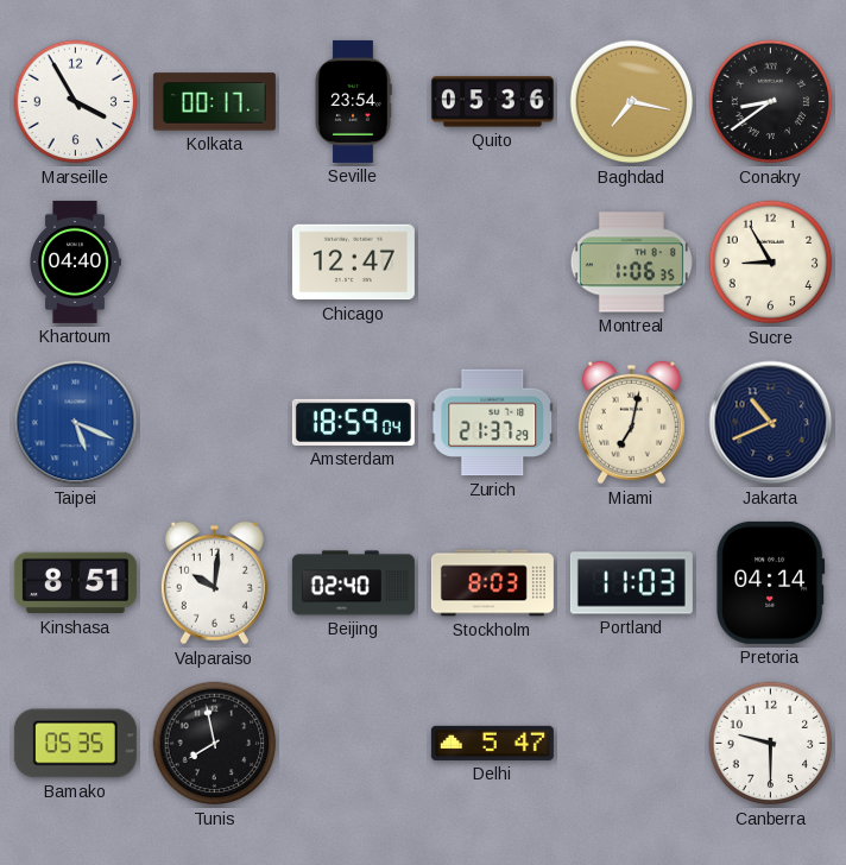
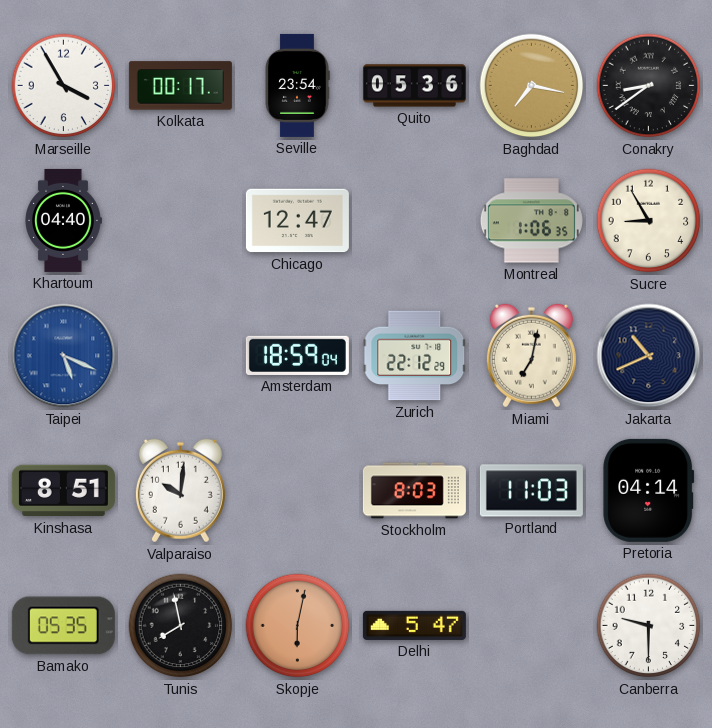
Zurich: 21:37 -> 22:12 (415, 356)
Beijing: 02:40 -> none (353, 583)
Skopje: none -> 6:02 (298, 626)
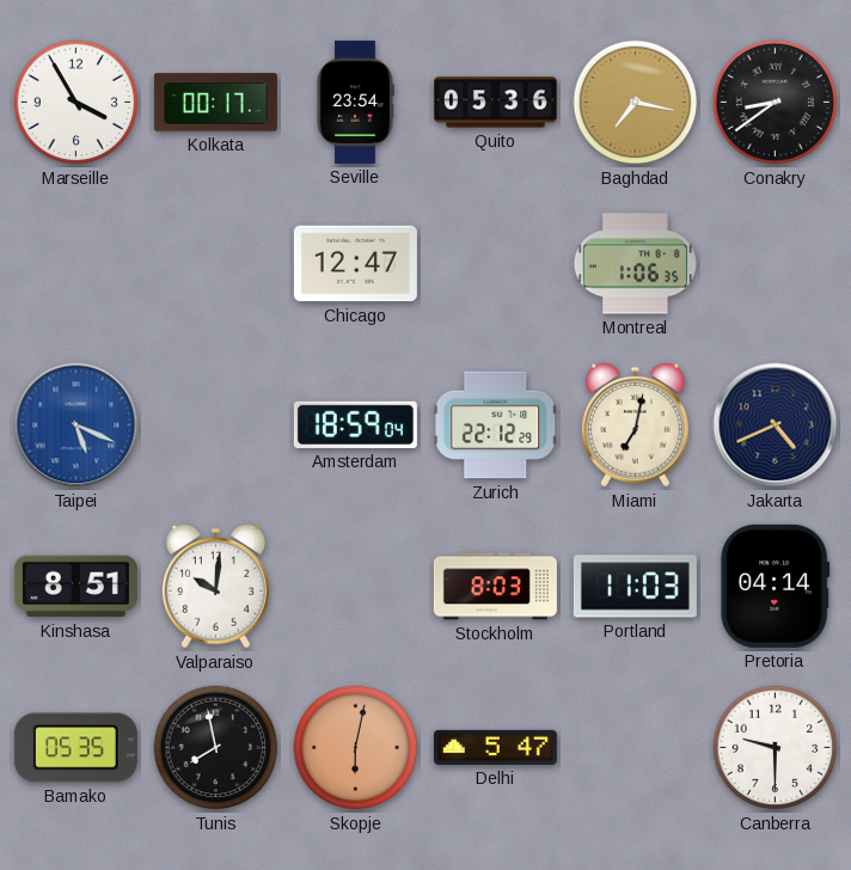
Khartoum: 04:40 -> none (63, 220)
Sucre: 8:55 -> none (649, 221)
Jakarta: 10:41 -> 4:41 (776, 425)
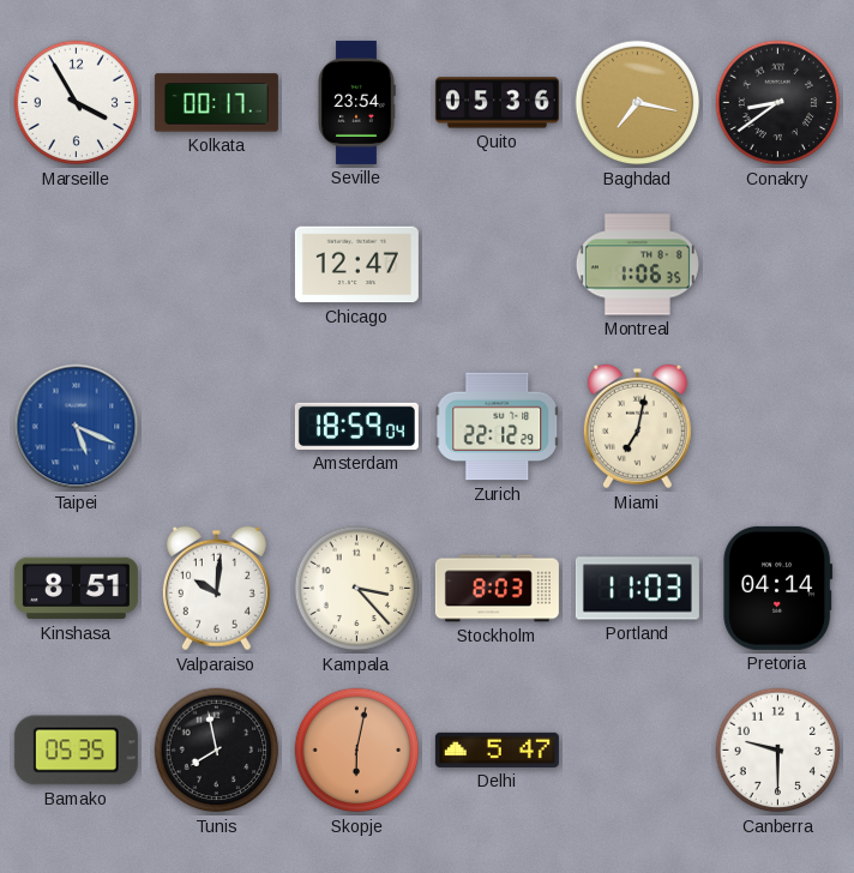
Jakarta: 4:41 -> none (776, 425)
Kampala: none -> 3:23 (357, 589)
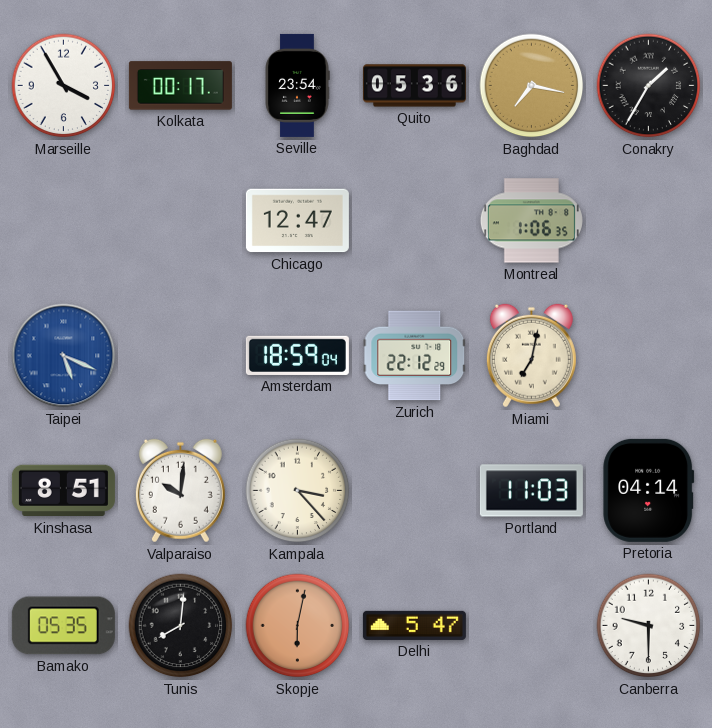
Conakry: 8:39 -> 1:35 (649, 86)
Stockholm: 8:03 -> none (497, 589)
Tunis: 7:58 -> 8:01 (181, 626)
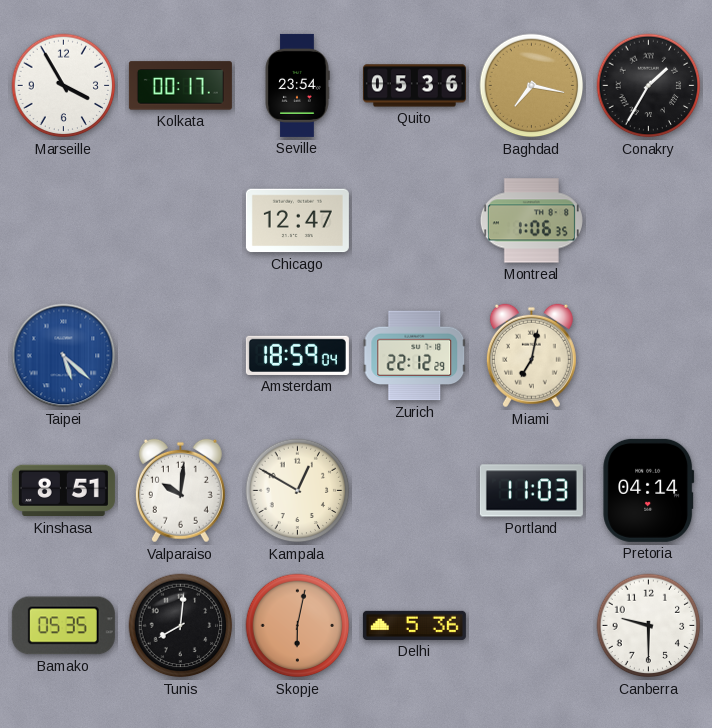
Taipei: 5:19 -> 5:22 (64, 356)
Kampala: 3:23 -> 12:50 (298, 491)
Delhi: 5:47 -> 5:36 (414, 625)
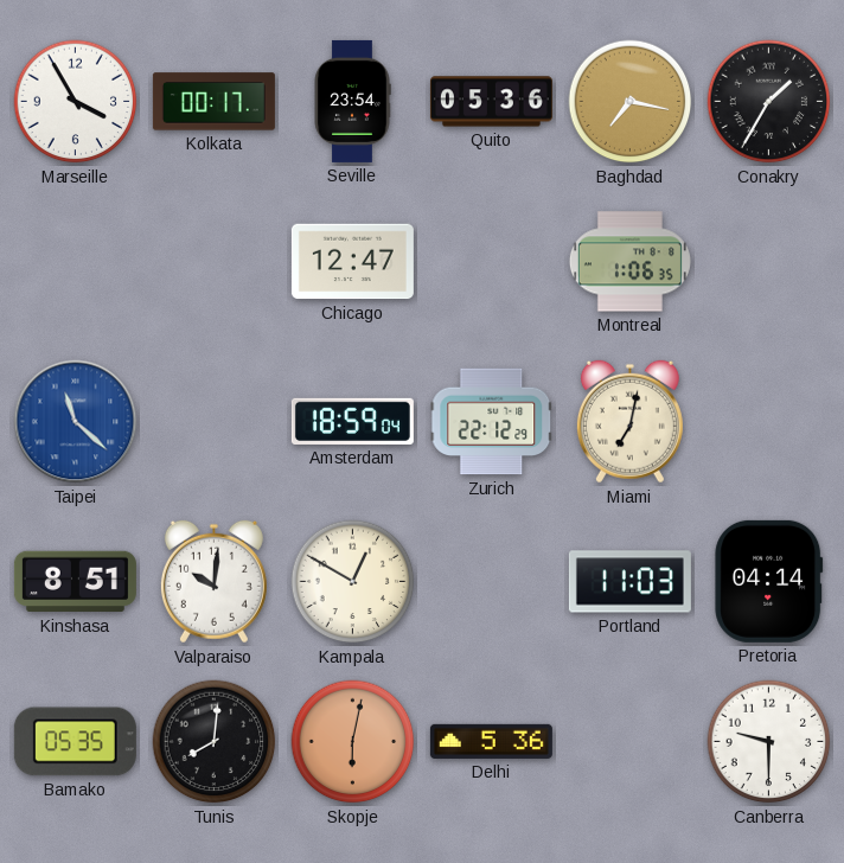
Taipei: 5:22 -> 11:22 (76, 422)
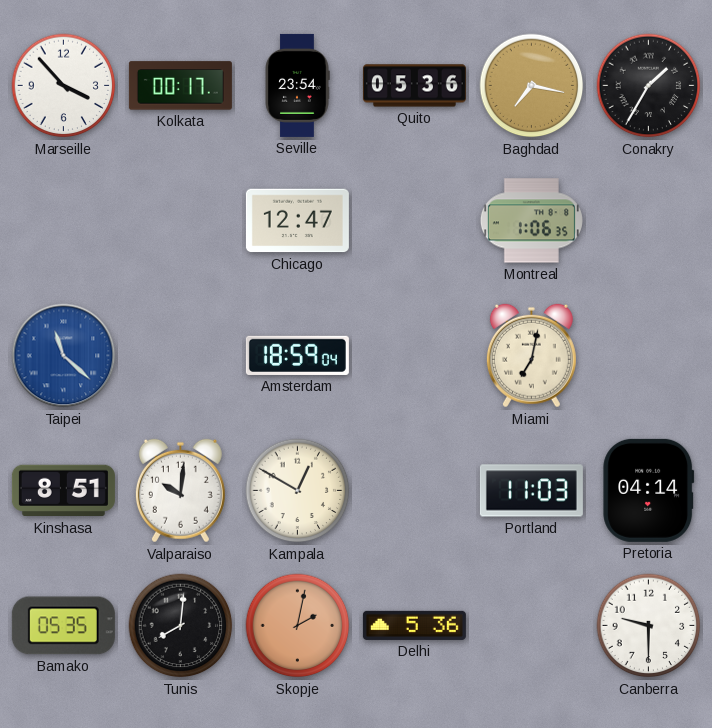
Marseille: 3:55 -> 3:53 (64, 86)
Zurich: 22:12 -> none (492, 422)
Skopje: 6:02 -> 2:02 (298, 626)
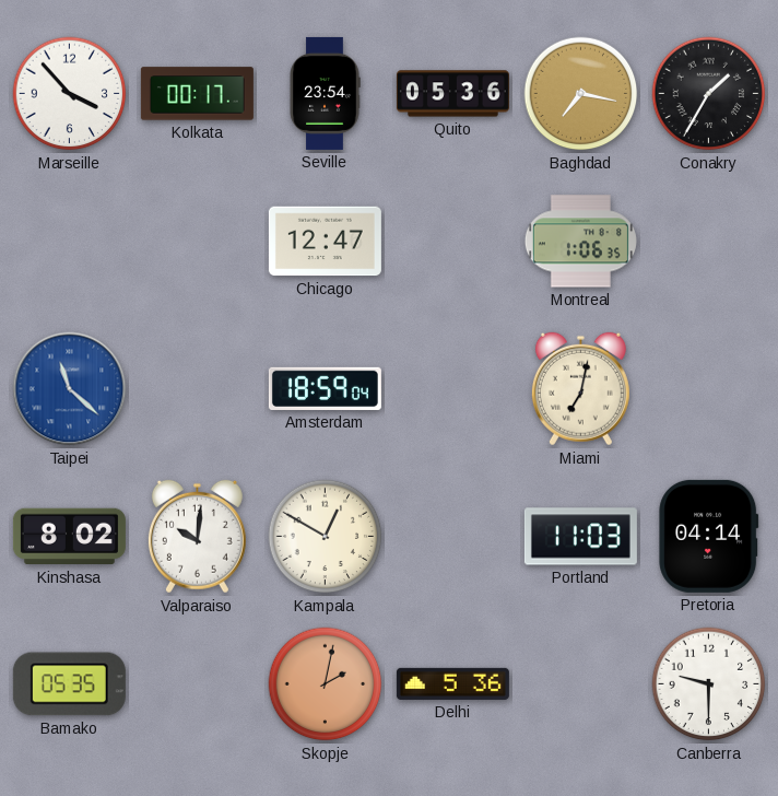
Kinshasa: 8:51 -> 8:02 (69, 537)
Tunis: 8:01 -> none (181, 626)
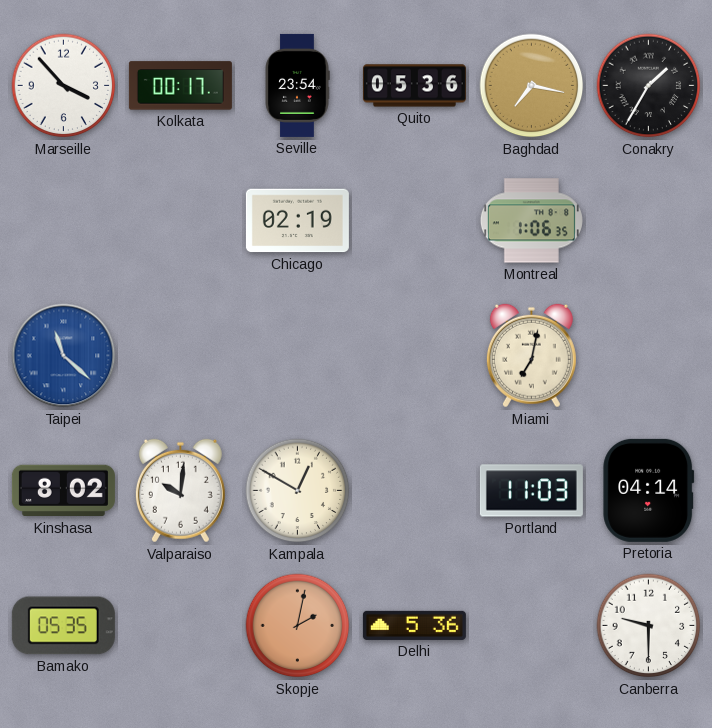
Chicago: 12:47 -> 02:19 (297, 221)
Amsterdam: 18:59 -> none (325, 388)
